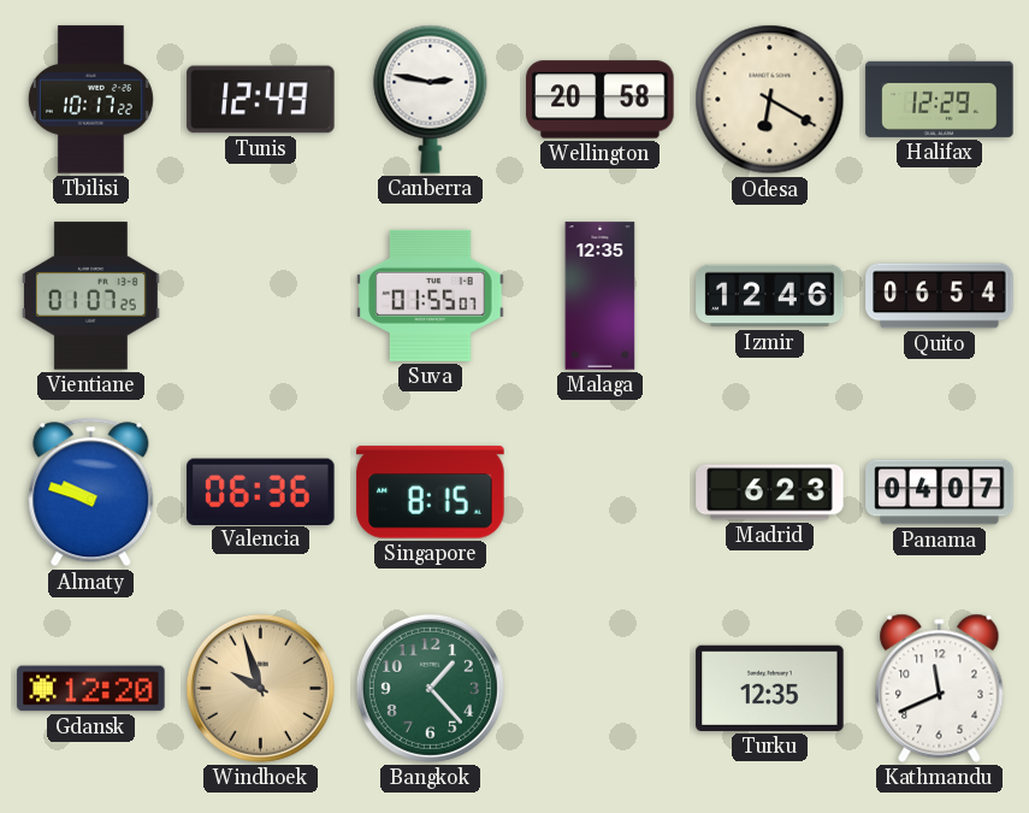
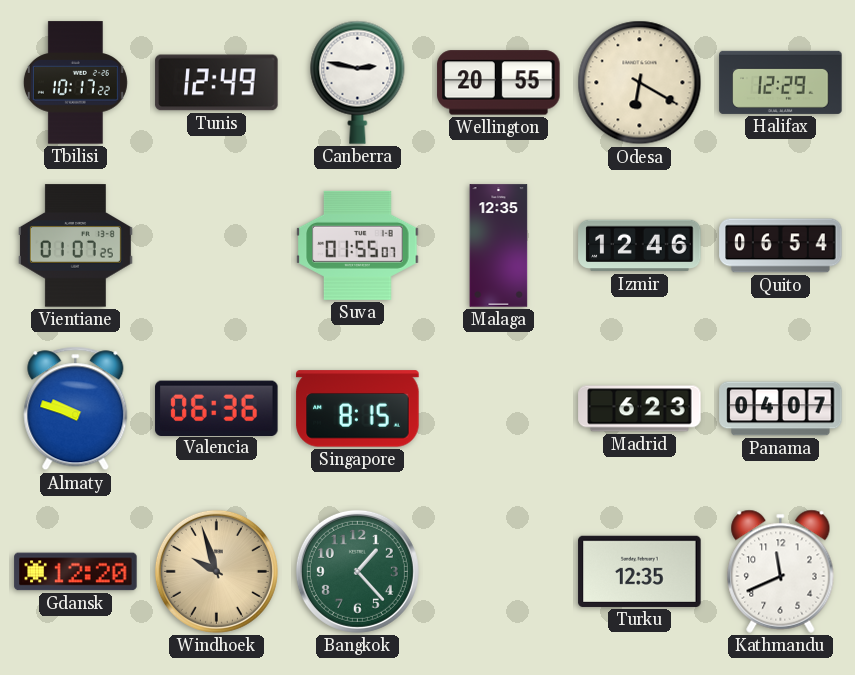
Wellington: 20:58 -> 20:55 (499, 83)
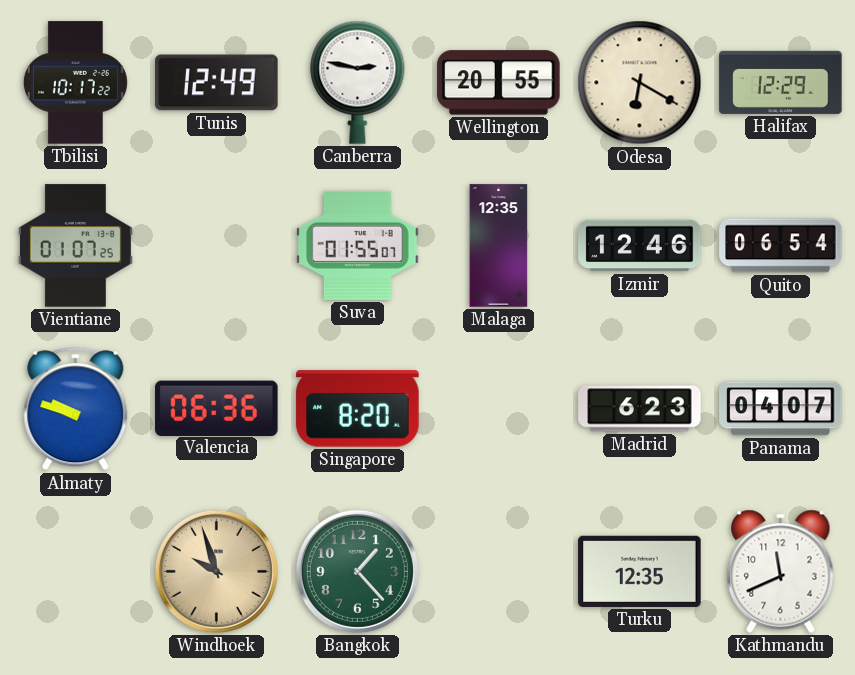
Singapore: 8:15 -> 8:20 (358, 409)
Gdansk: 12:20 -> none (76, 572)
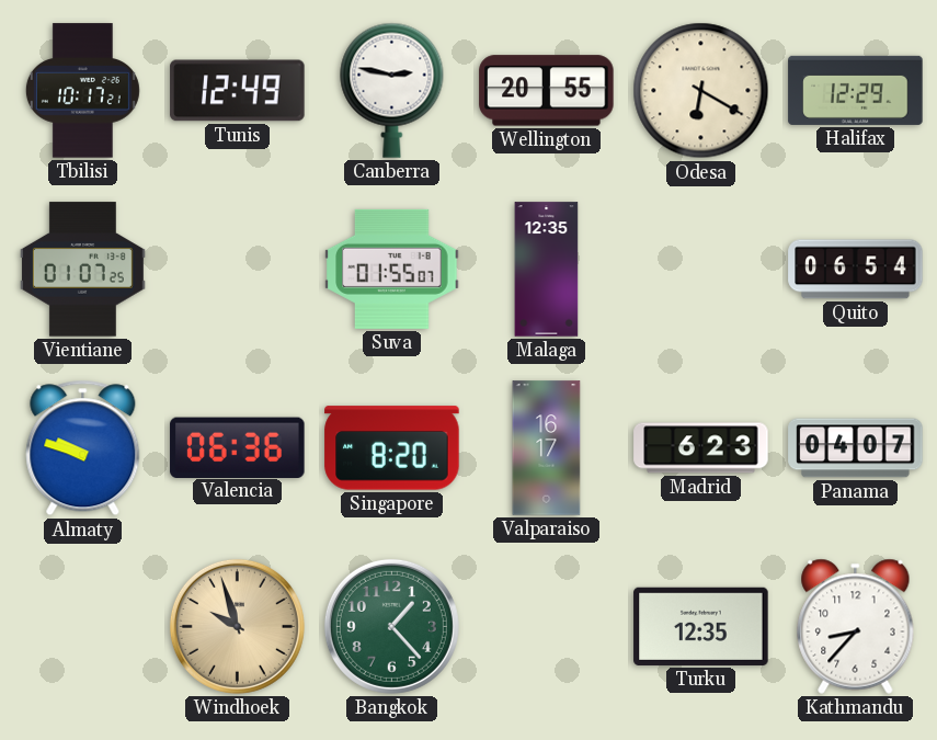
Tbilisi: 10:17:22 -> 10:17:21 (82, 91)
Izmir: 12:46 -> none (640, 246)
Valparaiso: none -> 16:17 (547, 448)
Kathmandu: 11:41 -> 8:37 (856, 626)
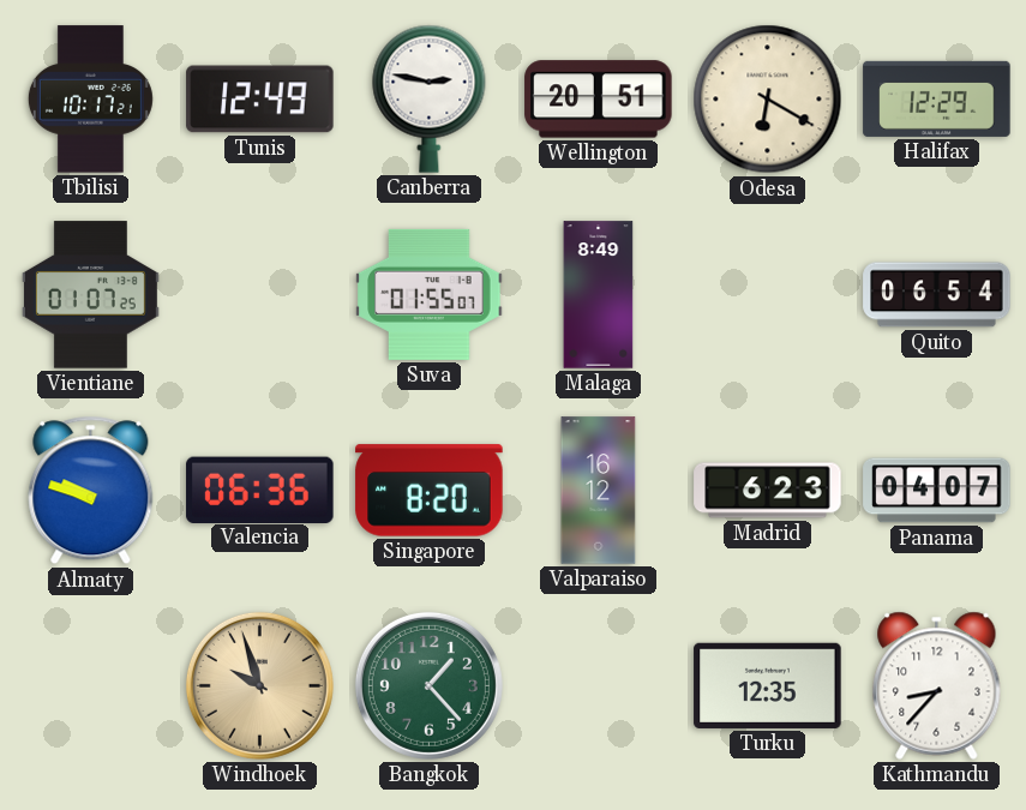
Wellington: 20:55 -> 20:51 (599, 100)
Malaga: 12:35 -> 8:49 (599, 295)
Valparaiso: 16:17 -> 16:12 (599, 491)
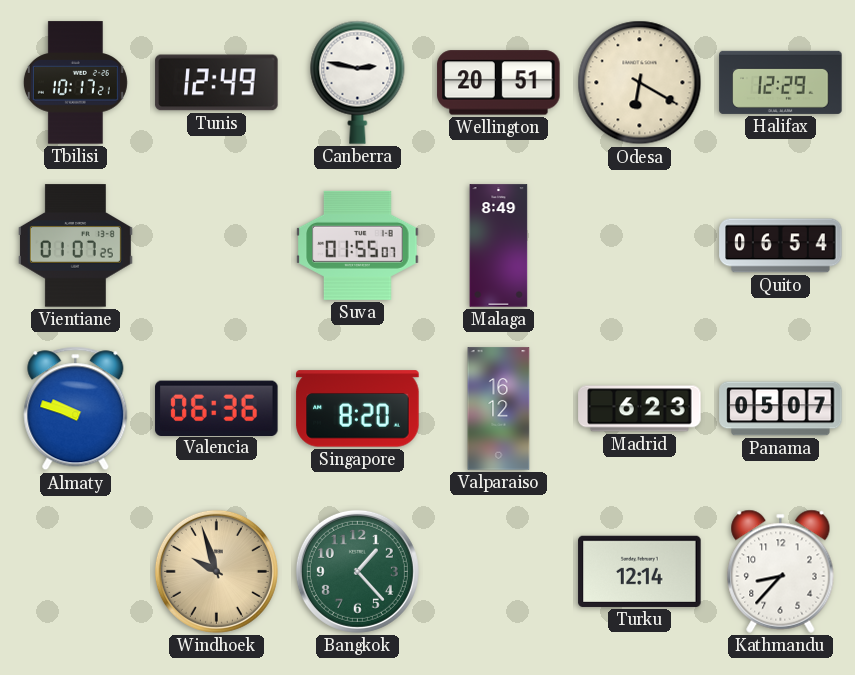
Panama: 04:07 -> 05:07 (781, 409)
Turku: 12:35 -> 12:14 (640, 571)
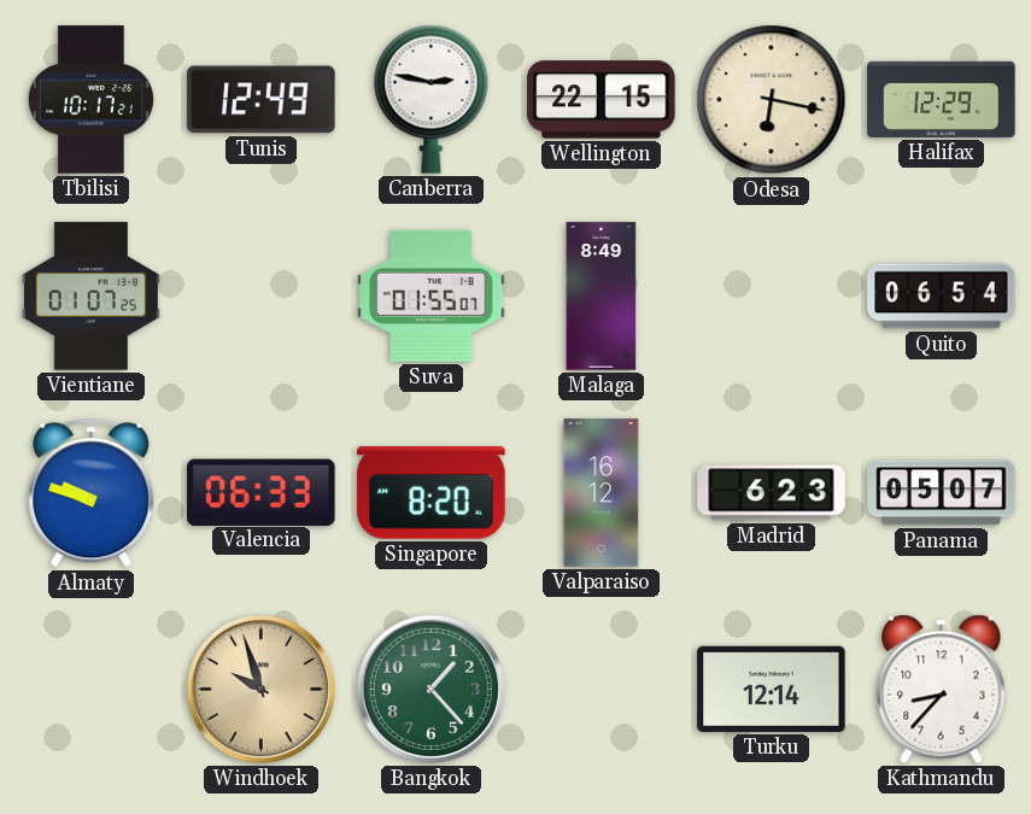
Wellington: 20:51 -> 22:15 (602, 100)
Odesa: 6:20 -> 6:17 (772, 100)
Valencia: 06:36 -> 06:33 (262, 492)
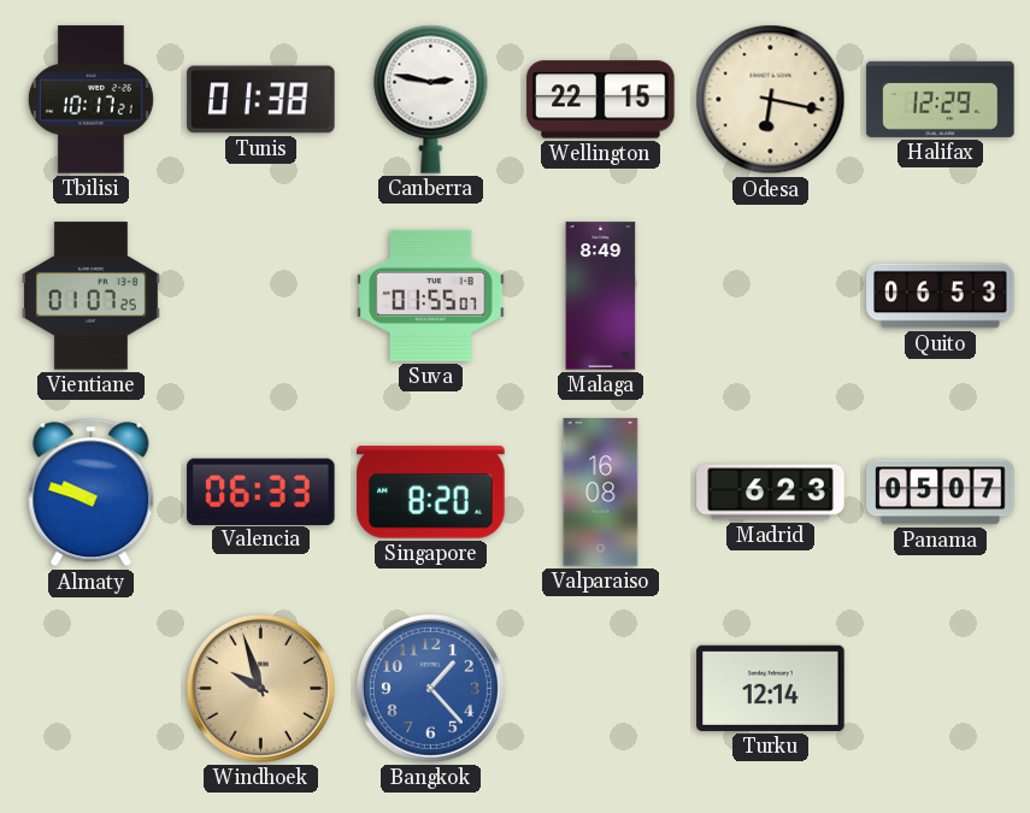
Tunis: 12:49 -> 01:38 (261, 100)
Quito: 06:54 -> 06:53 (941, 296)
Valparaiso: 16:12 -> 16:08 (601, 493)
Bangkok dial: green -> blue (430, 688)
Kathmandu: 8:37 -> none (942, 689)
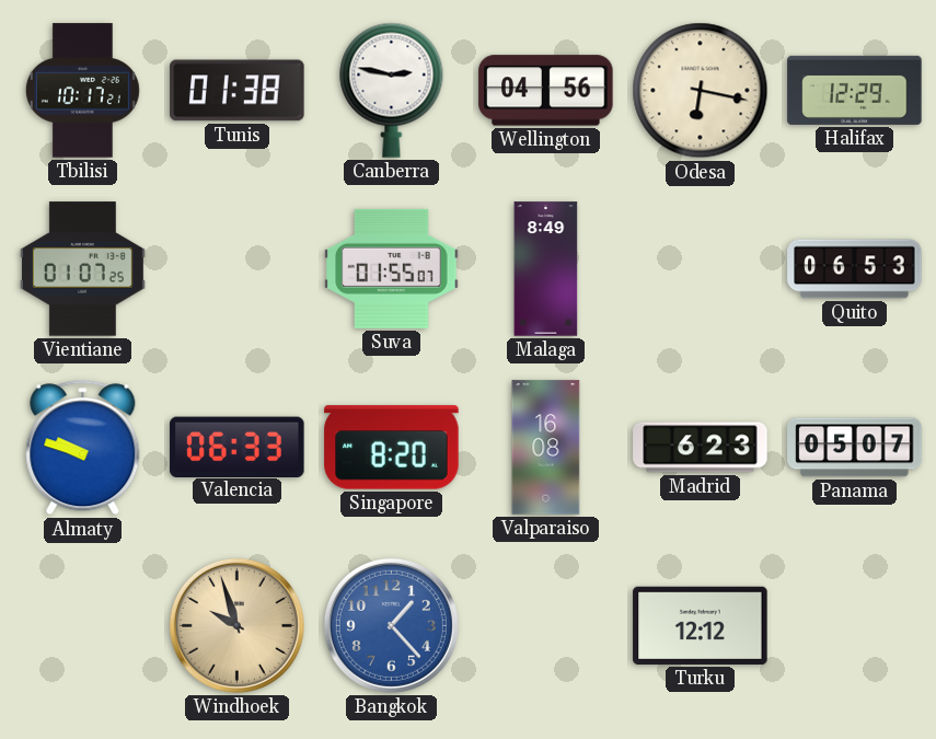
Wellington: 22:15 -> 04:56 (546, 91)
Turku: 12:14 -> 12:12 (701, 625)
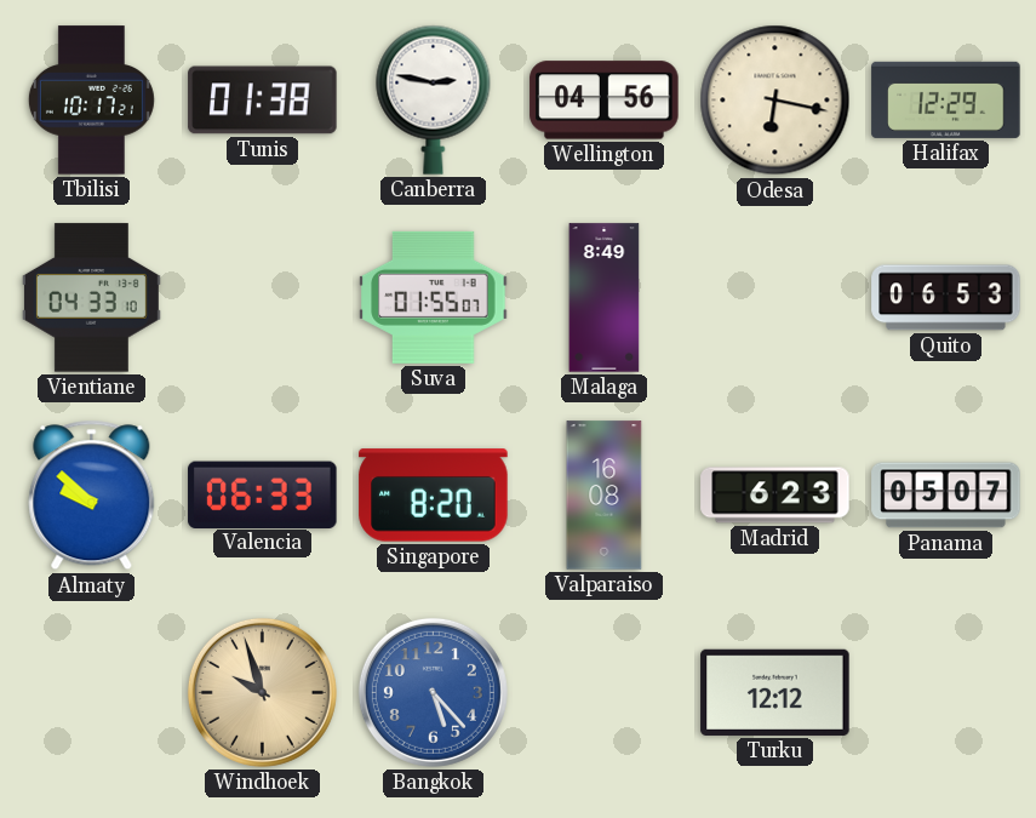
Vientiane: 01:07 -> 04:33 (91, 298)
Almaty: 9:48 -> 9:52 (92, 496)
Bangkok: 1:23 -> 5:23 (433, 692)
